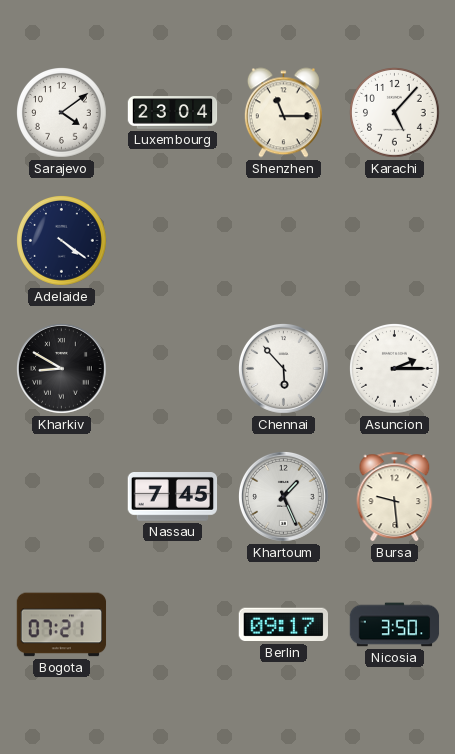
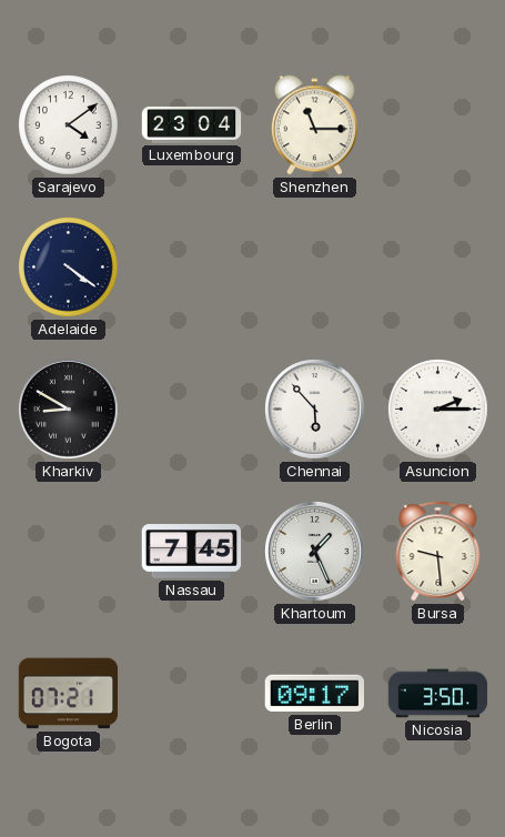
Karachi: 5:07 -> none (395, 113)
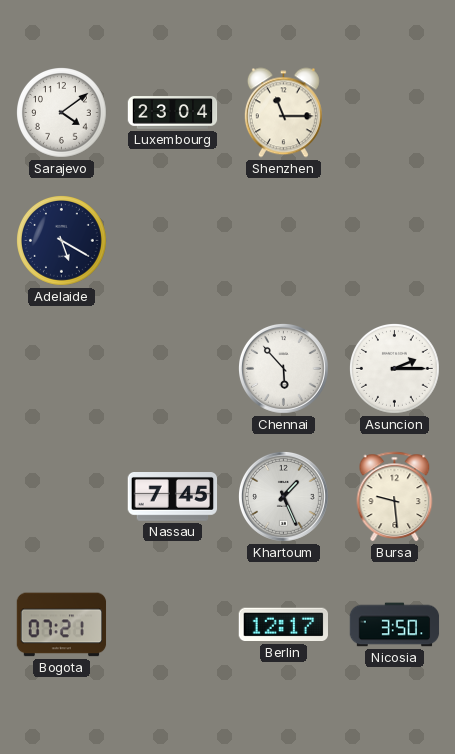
Adelaide: 4:21 -> 5:20 (62, 241)
Kharkiv: 8:50 -> none (69, 410)
Berlin: 09:17 -> 12:17 (283, 625)
